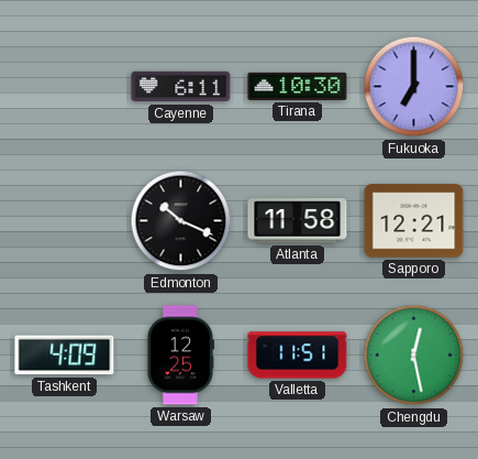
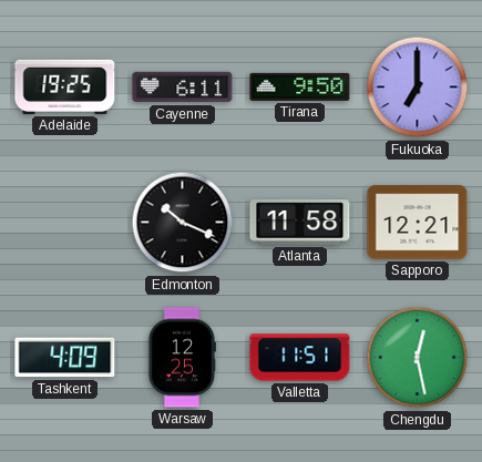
Adelaide: none -> 19:25 (65, 86)
Tirana: 10:30 -> 9:50 (300, 86)
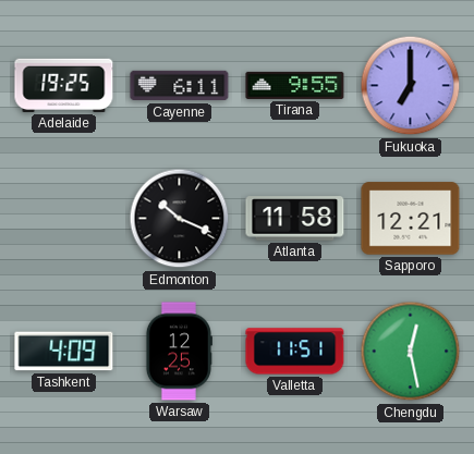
Tirana: 9:50 -> 9:55 (295, 85)
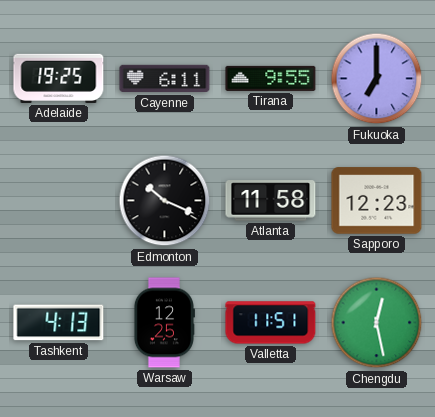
Sapporo: 12:21 -> 12:23 (377, 201)
Tashkent: 4:09 -> 4:13 (59, 323)
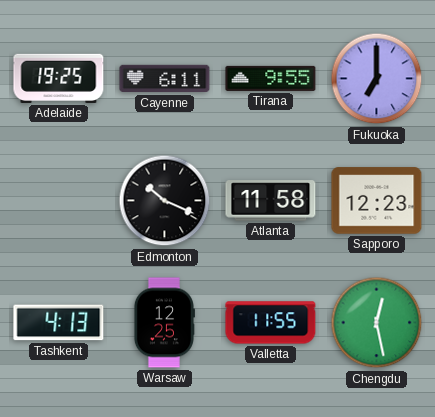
Valletta: 11:51 -> 11:55 (271, 323)
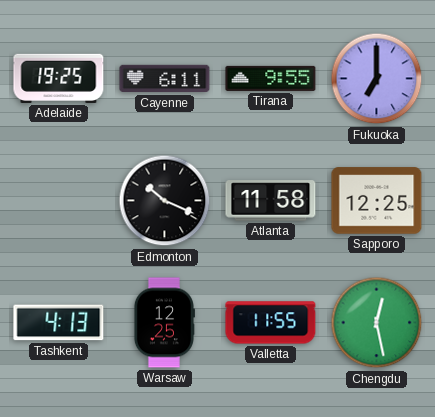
Sapporo: 12:23 -> 12:25 (377, 201)
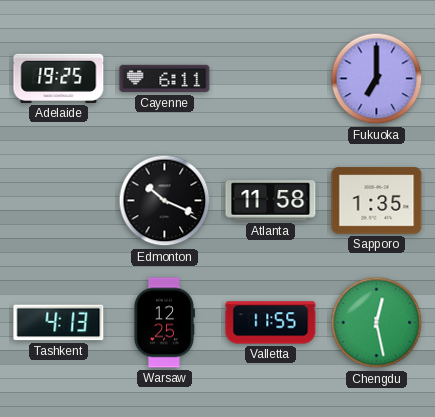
Tirana: 9:55 -> none (271, 78)
Sapporo: 12:25 -> 1:35 (377, 201)
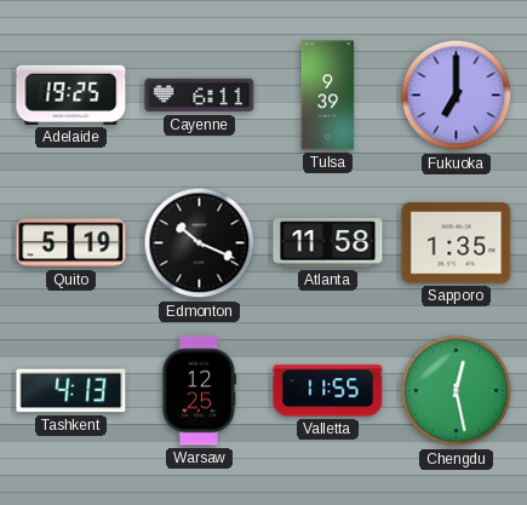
Tulsa: none -> 9:39 (328, 96)
Quito: none -> 5:19 (71, 243)
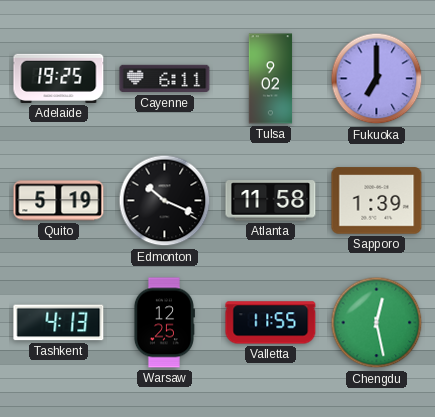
Tulsa: 9:39 -> 9:02 (271, 79)
Sapporo: 1:35 -> 1:39 (377, 201)
